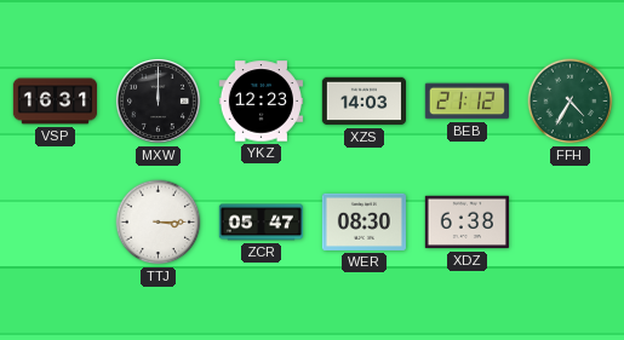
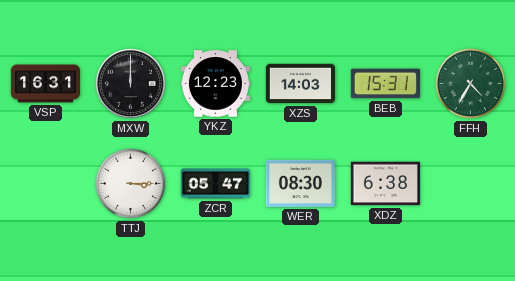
BEB: 21:12 -> 15:31 (385, 84)
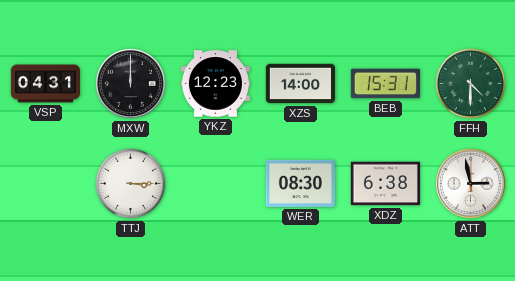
VSP: 16:31 -> 04:31 (45, 84)
XZS: 14:03 -> 14:00 (300, 84)
FFH: 4:35 -> 4:30 (471, 84)
ZCR: 05:47 -> none (215, 184)
ATT: none -> 2:58 (470, 183)
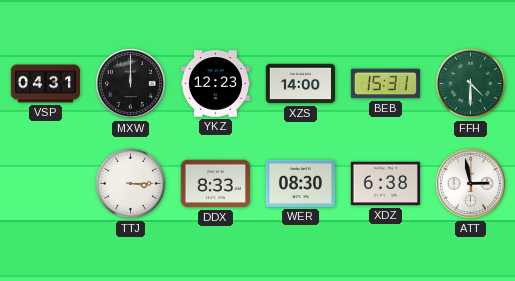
DDX: none -> 8:33 (215, 184)
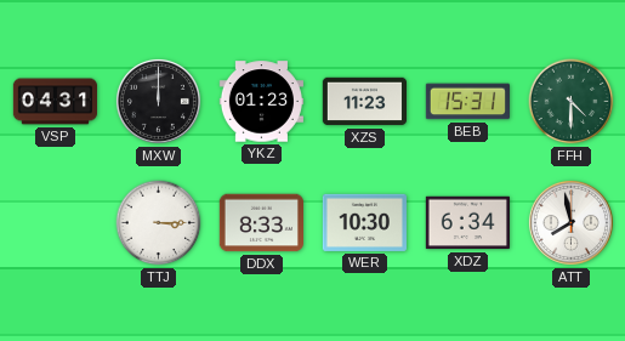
YKZ: 12:23 -> 01:23 (261, 102)
XZS: 14:00 -> 11:23 (364, 102)
WER: 08:30 -> 10:30 (364, 222)
XDZ: 6:38 -> 6:34 (467, 223)
ATT: 2:58 -> 7:58 (570, 222)
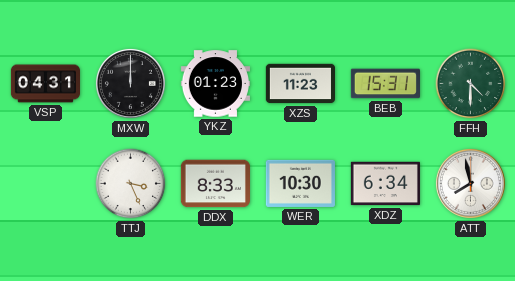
TTJ: 3:15 -> 3:26 (131, 184)
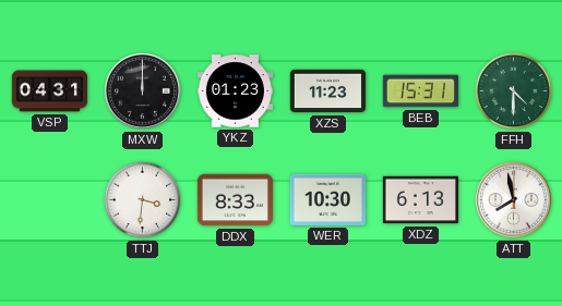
TTJ: 3:26 -> 3:31 (143, 200)
XDZ: 6:34 -> 6:13 (420, 200)
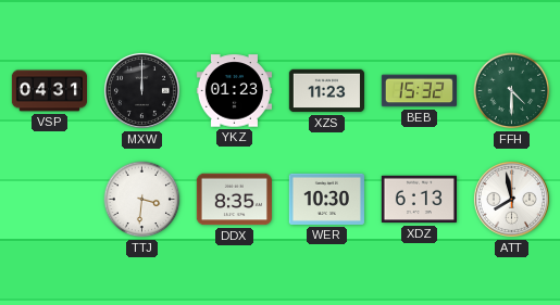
BEB: 15:31 -> 15:32 (419, 91)
DDX: 8:33 -> 8:35 (234, 200)
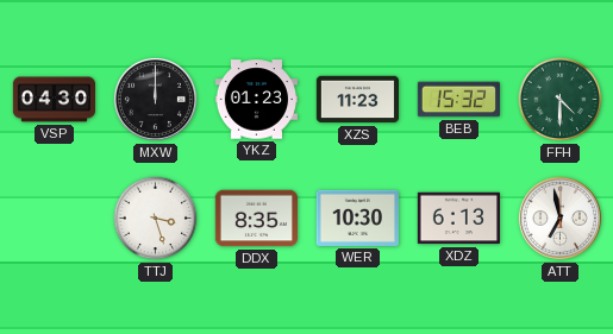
VSP: 04:31 -> 04:30 (54, 100)
TTJ: 3:31 -> 3:27 (156, 219)
ATT: 7:58 -> 6:58 (559, 218)
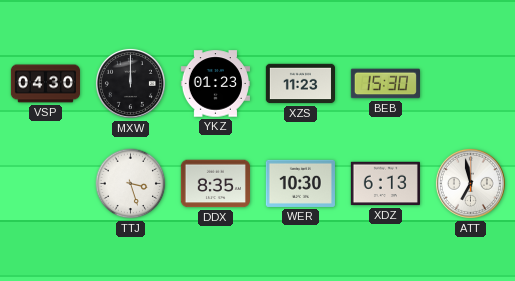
BEB: 15:32 -> 15:30 (385, 84)
FFH: 4:30 -> none (561, 100)
